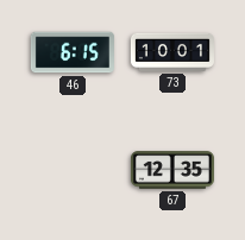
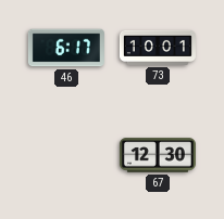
46: 6:15 -> 6:17 (66, 48)
67: 12:35 -> 12:30 (158, 155)
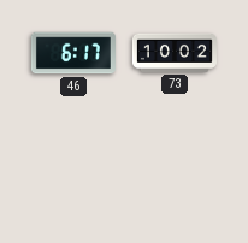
73: 10:01 -> 10:02 (175, 53)
67: 12:30 -> none (158, 155)
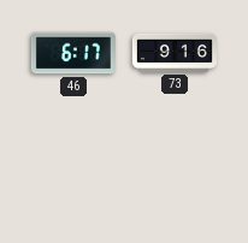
73: 10:02 -> 9:16 (175, 53)
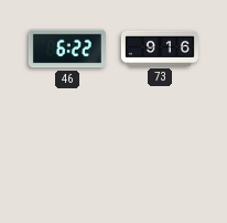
46: 6:17 -> 6:22 (67, 49)
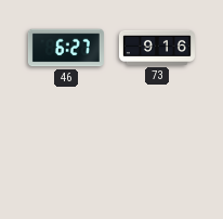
46: 6:22 -> 6:27 (66, 48)
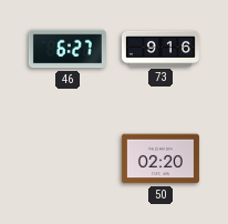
50: none -> 02:20 (160, 159)
